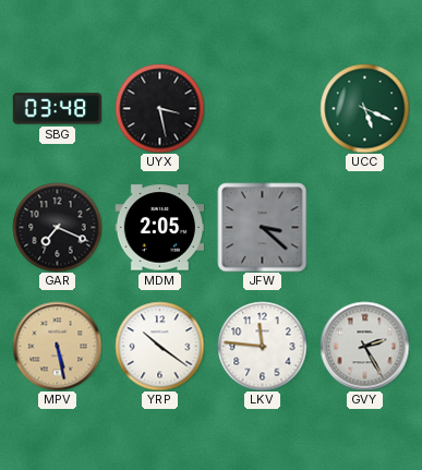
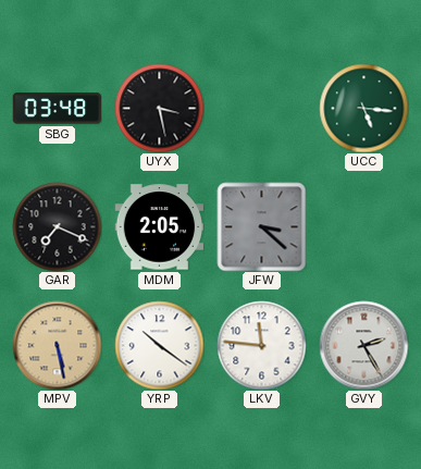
UCC: 5:19 -> 5:16 (363, 108)
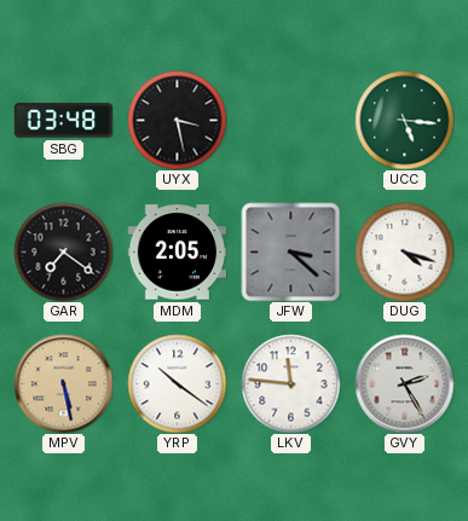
GAR: 7:19 -> 7:21 (63, 251)
DUG: none -> 4:18 (404, 251)
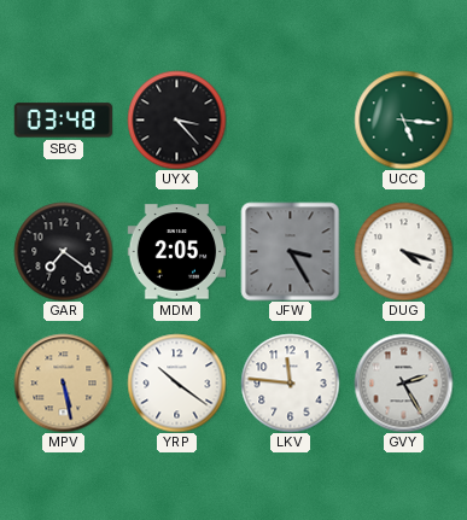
UYX: 3:28 -> 3:23 (176, 119)
JFW: 3:22 -> 3:25 (290, 251)
